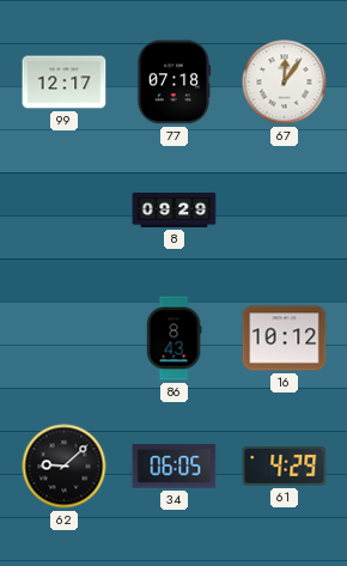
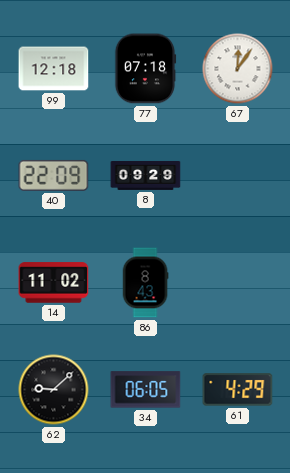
99: 12:17 -> 12:18 (54, 69)
40: none -> 22:09 (54, 175)
14: none -> 11:02 (54, 283)
16: 10:12 -> none (285, 339)
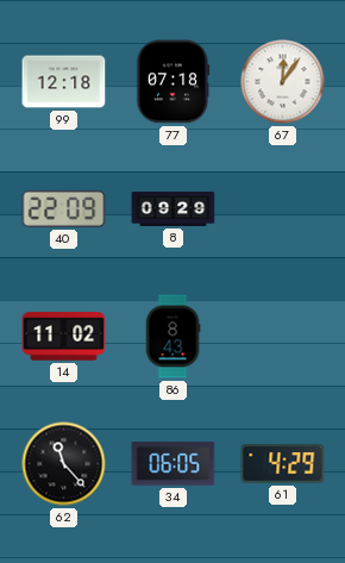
62: 9:08 -> 11:23 (64, 464)
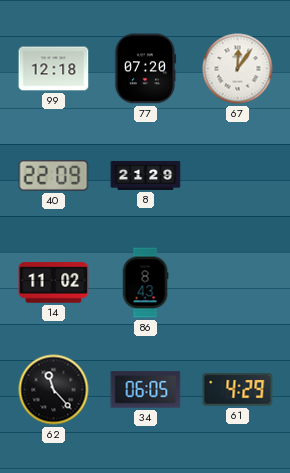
77: 07:18 -> 07:20 (145, 69)
8: 09:29 -> 21:29 (146, 175)
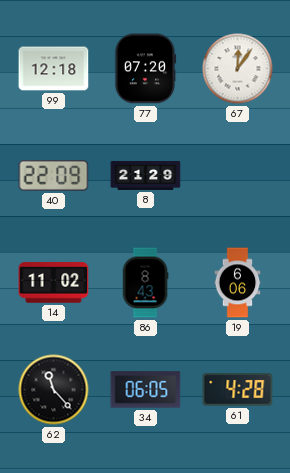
19: none -> 6:06 (238, 283)
61: 4:29 -> 4:28 (238, 390)
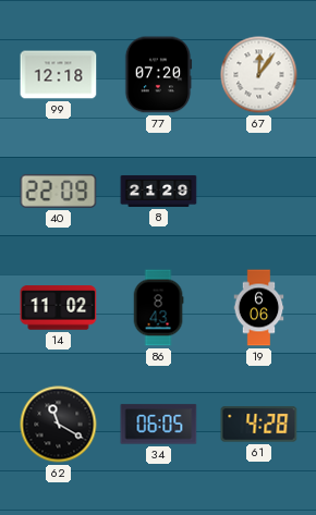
62: 11:23 -> 11:20 (59, 425)
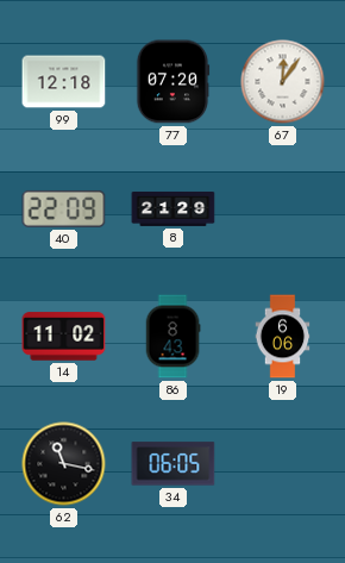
62: 11:20 -> 11:17 (64, 464)
61: 4:28 -> none (259, 425)
